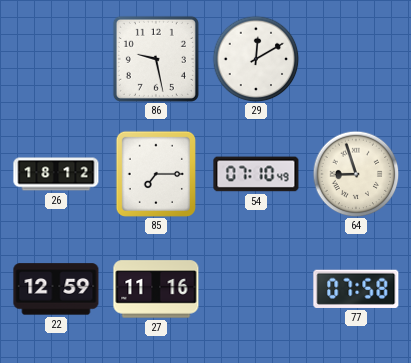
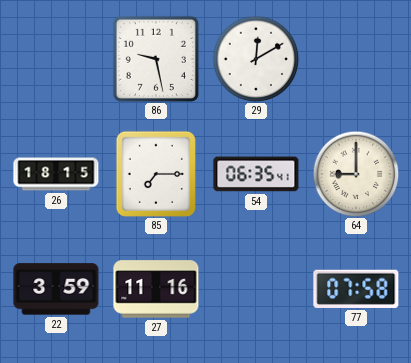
26: 18:12 -> 18:15 (56, 174)
54: 07:10 -> 06:35 (256, 174)
64: 8:57 -> 9:00 (356, 174)
22: 12:59 -> 3:59 (56, 289)
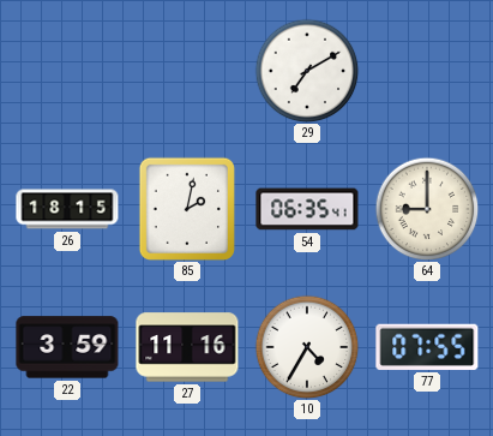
86: 9:28 -> none (156, 59)
29: 12:10 -> 7:10 (307, 71)
85: 7:15 -> 2:02 (187, 209)
10: none -> 4:35 (307, 347)
77: 07:58 -> 07:55 (427, 347)
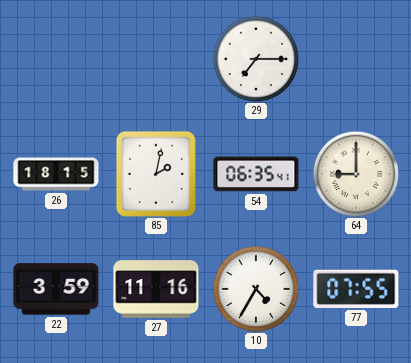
29: 7:10 -> 7:15 (256, 59)
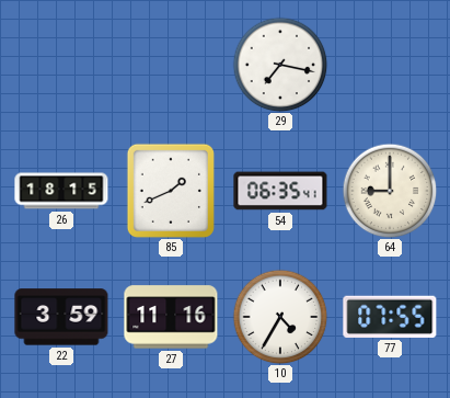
29: 7:15 -> 7:17 (280, 65)
85: 2:02 -> 1:41 (171, 191)
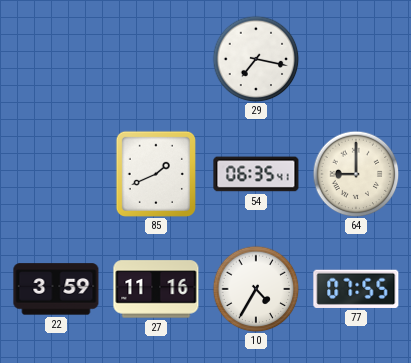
26: 18:15 -> none (61, 191)
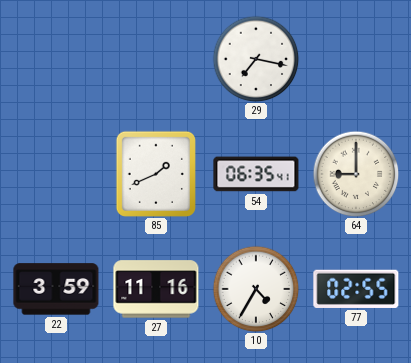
77: 07:55 -> 02:55 (356, 289)
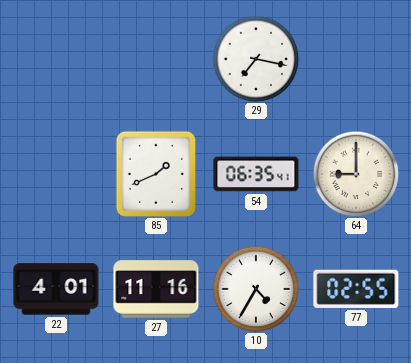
22: 3:59 -> 4:01 (56, 289)
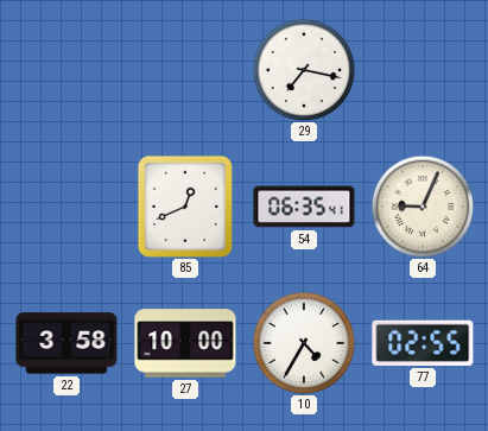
85: 1:41 -> 12:41 (185, 207)
64: 9:00 -> 9:04 (423, 207)
22: 4:01 -> 3:58 (66, 343)
27: 11:16 -> 10:00 (185, 343)
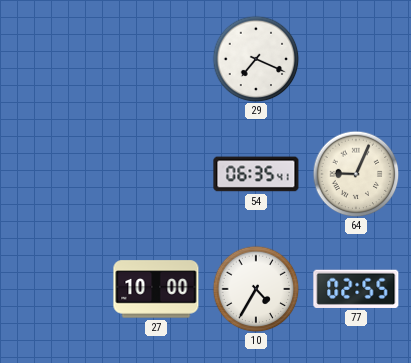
29: 7:17 -> 7:19 (256, 59)
85: 12:41 -> none (185, 207)
22: 3:58 -> none (66, 343)
